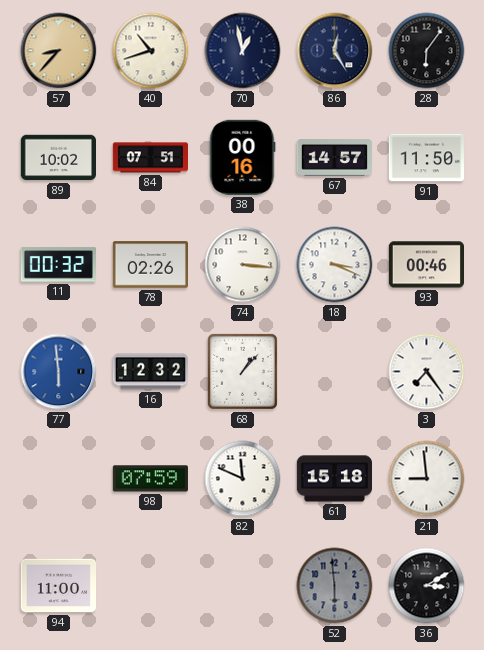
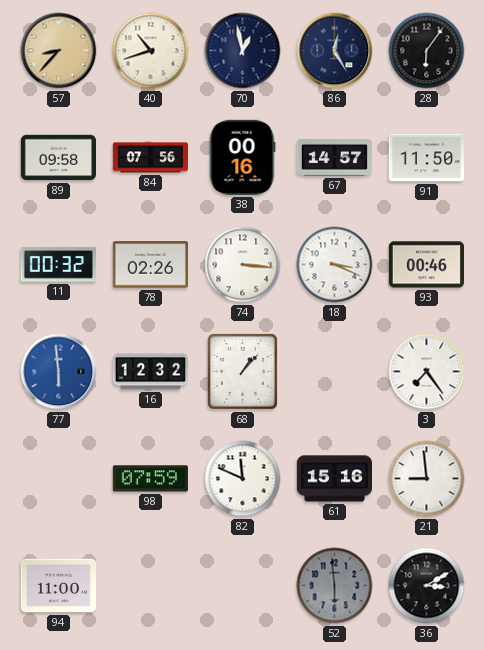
89: 10:02 -> 09:58 (58, 158)
84: 07:51 -> 07:56 (151, 158)
61: 15:18 -> 15:16 (334, 479)
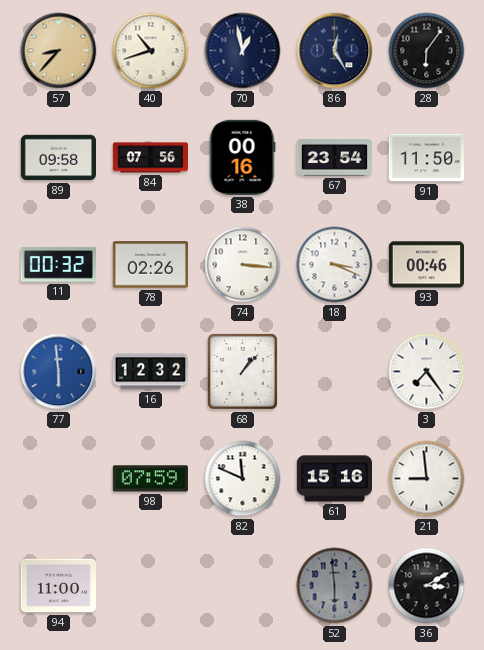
67: 14:57 -> 23:54 (335, 158)
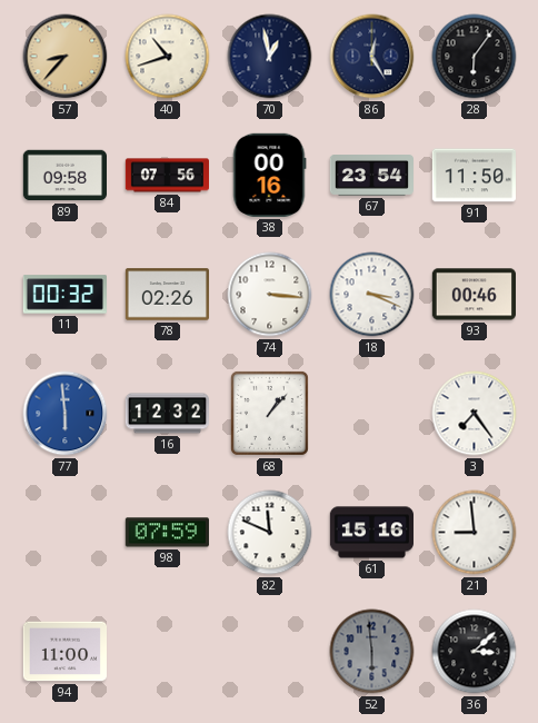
36: 3:10 -> 3:08 (475, 652)
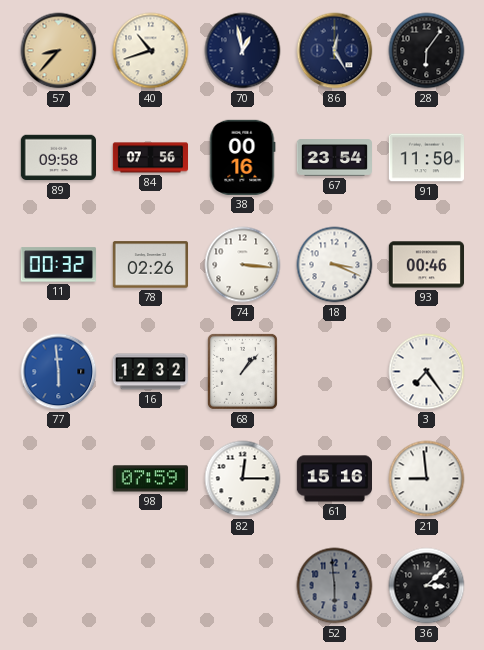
82: 11:49 -> 12:15 (243, 479)
94: 11:00 -> none (64, 652)
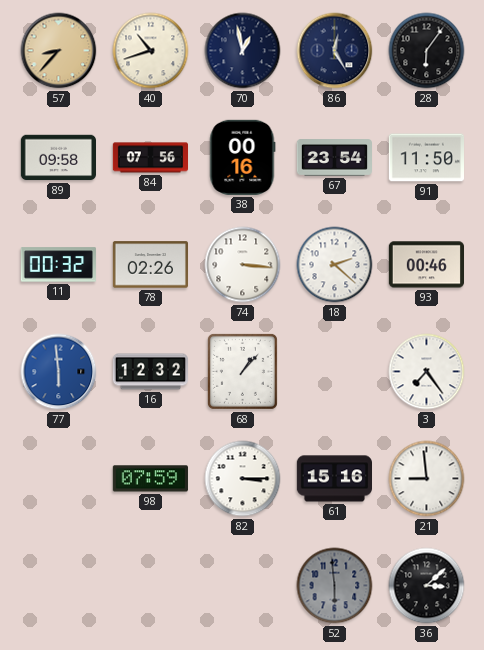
18: 3:19 -> 2:22 (335, 265)
82: 12:15 -> 3:15 (243, 479)
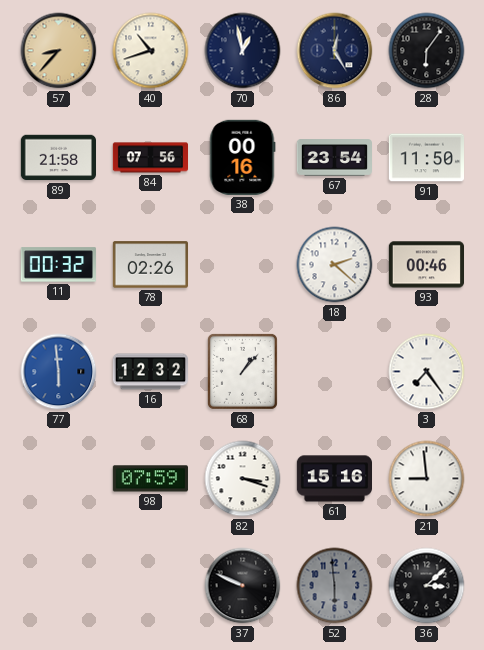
89: 09:58 -> 21:58 (58, 158)
74: 3:16 -> none (243, 265)
82: 3:15 -> 3:18 (243, 479)
37: none -> 9:49 (243, 586)
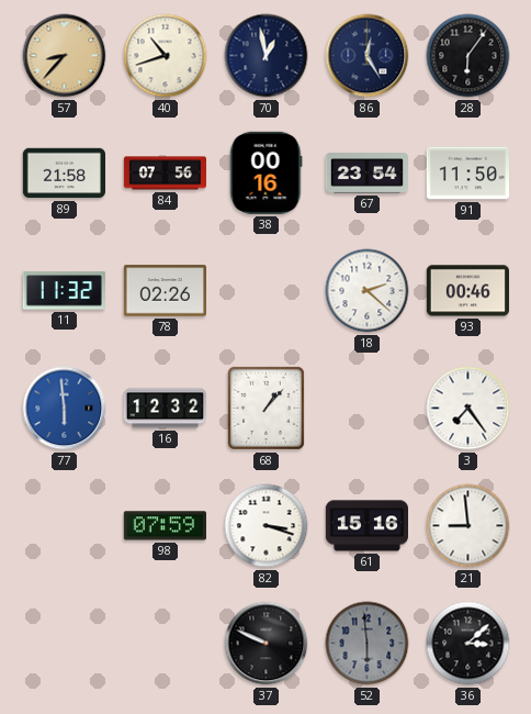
11: 00:32 -> 11:32 (64, 291)
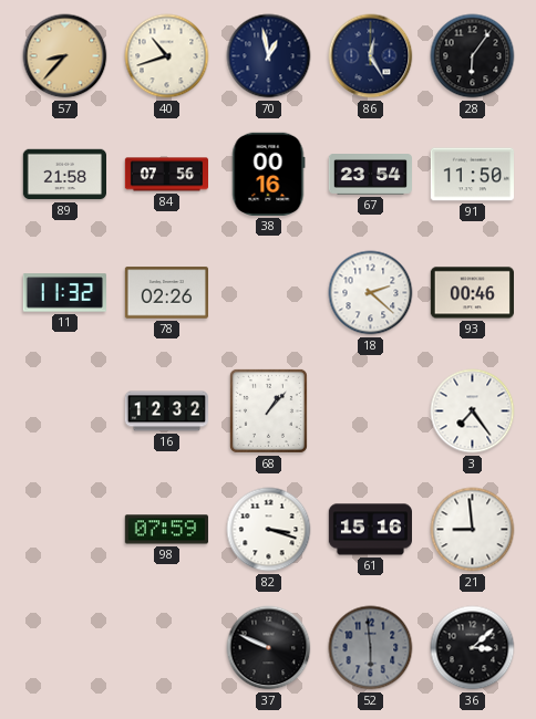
77: 5:59 -> none (65, 409)
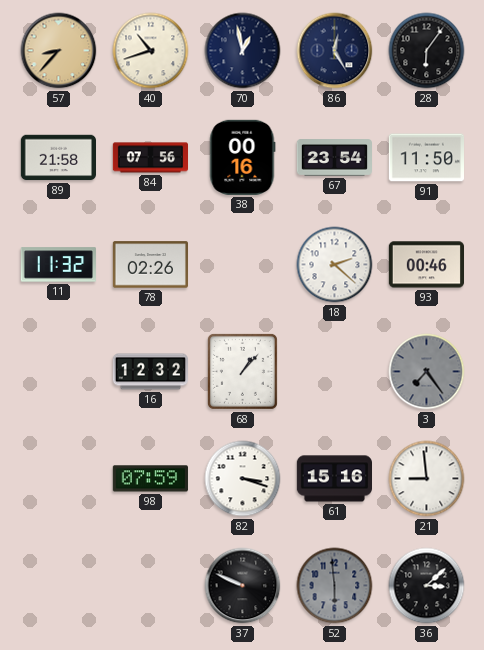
3 dial: white -> grey (427, 372)
